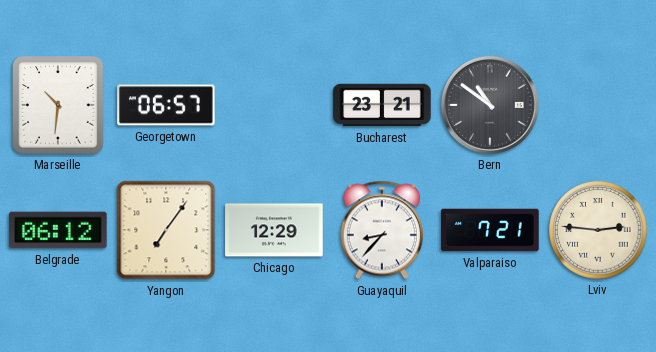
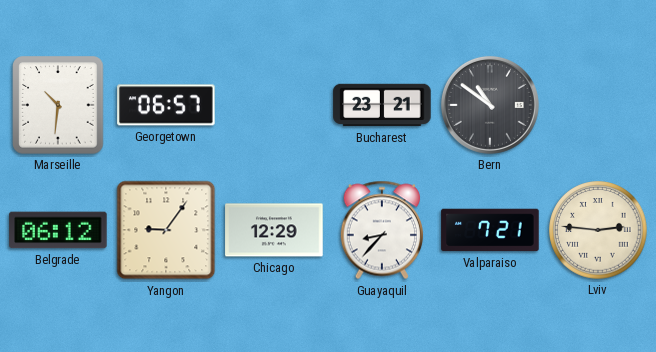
Yangon: 7:06 -> 9:06 (166, 230)
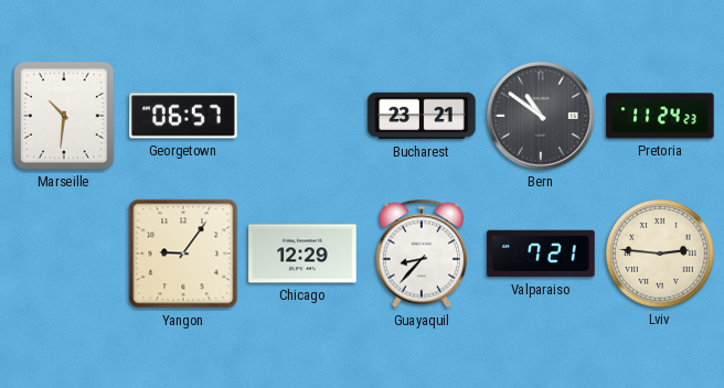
Pretoria: none -> 11:24 (660, 116)
Belgrade: 06:12 -> none (58, 230)
